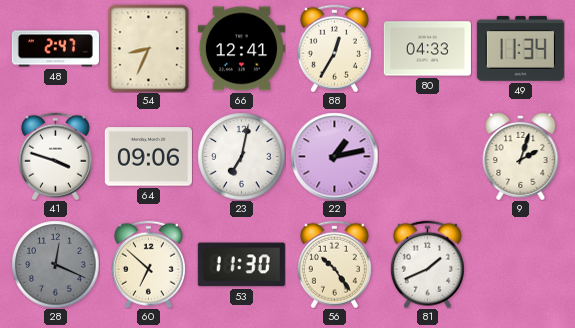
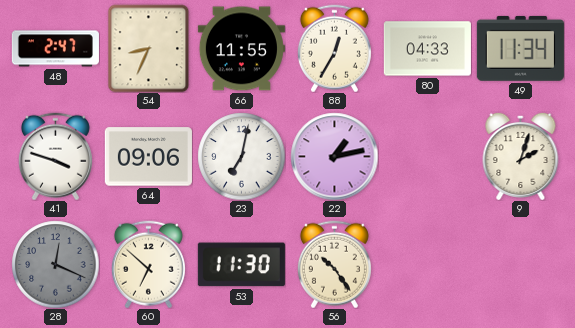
66: 12:41 -> 11:55 (241, 49)
81: 1:41 -> none (427, 264)
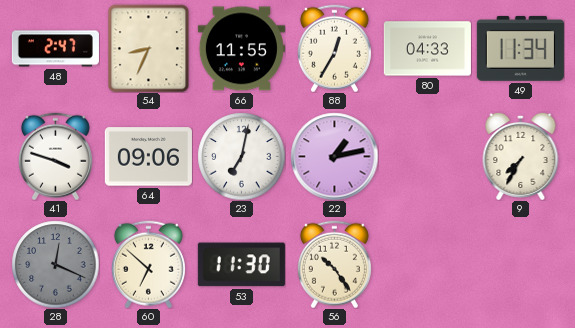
9: 2:03 -> 7:35 (521, 156)
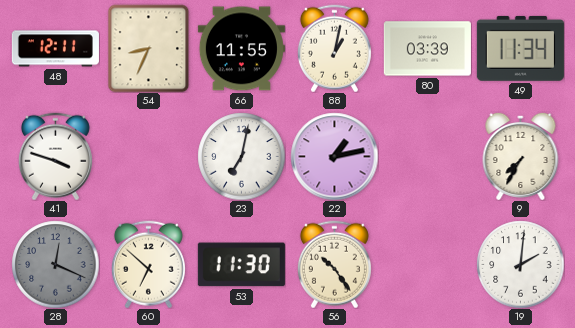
48: 2:47 -> 12:11 (55, 49)
88: 12:35 -> 1:02 (334, 48)
80: 04:33 -> 03:39 (427, 49)
64: 09:06 -> none (148, 157)
19: none -> 2:01 (520, 264)
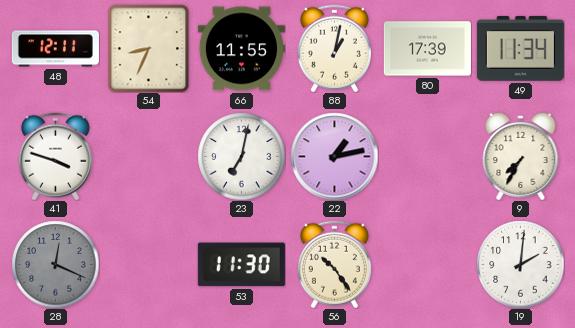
80: 03:39 -> 17:39 (427, 49)
60: 6:52 -> none (148, 264)
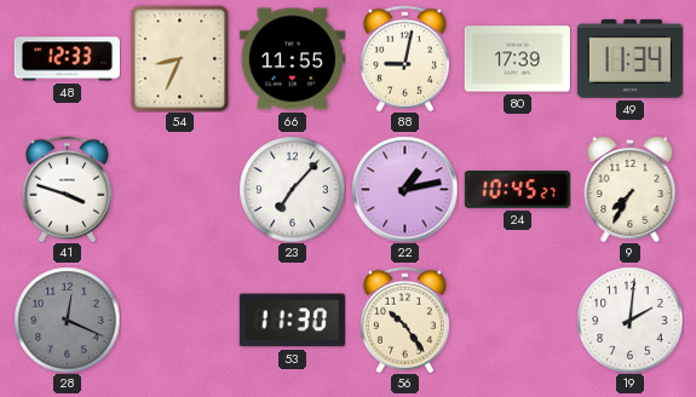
48: 12:11 -> 12:33 (67, 59)
88: 1:02 -> 9:02 (404, 58)
23: 7:02 -> 7:07 (292, 189)
24: none -> 10:45 (517, 190)
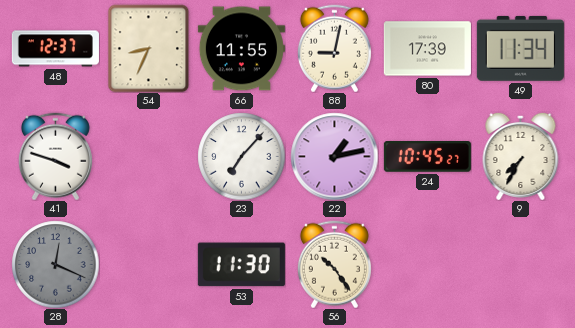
48: 12:33 -> 12:37 (55, 49)
19: 2:01 -> none (629, 320)
